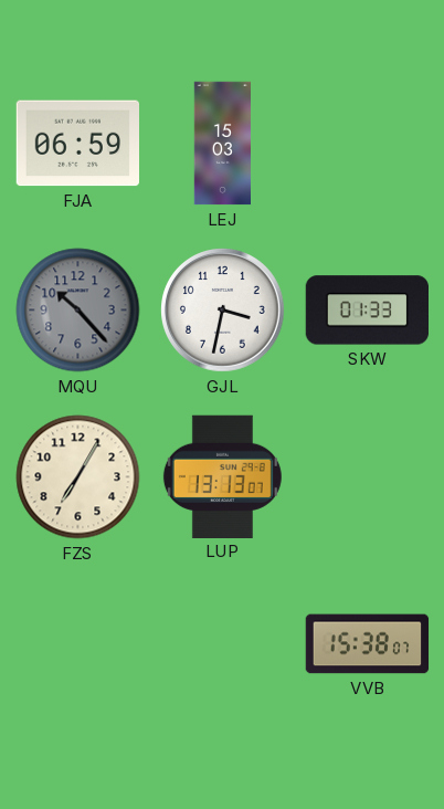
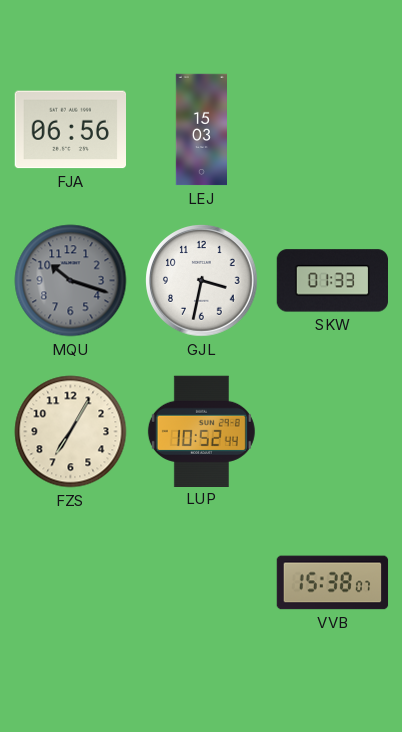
FJA: 06:59 -> 06:56 (70, 130)
MQU: 10:23 -> 10:18 (71, 281)
LUP: 13:13 -> 10:52 (201, 431)
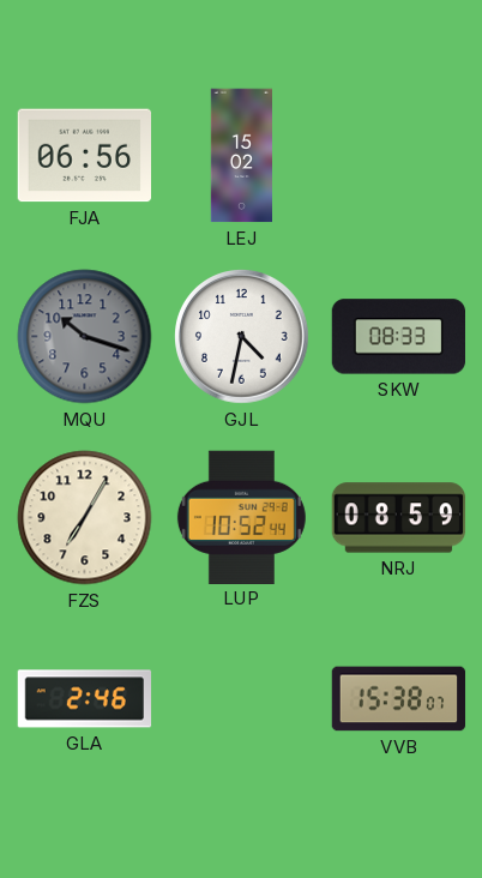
LEJ: 15:03 -> 15:02 (242, 156)
GJL: 3:32 -> 4:32 (242, 337)
SKW: 01:33 -> 08:33 (399, 337)
NRJ: none -> 08:59 (399, 518)
GLA: none -> 2:46 (85, 699)
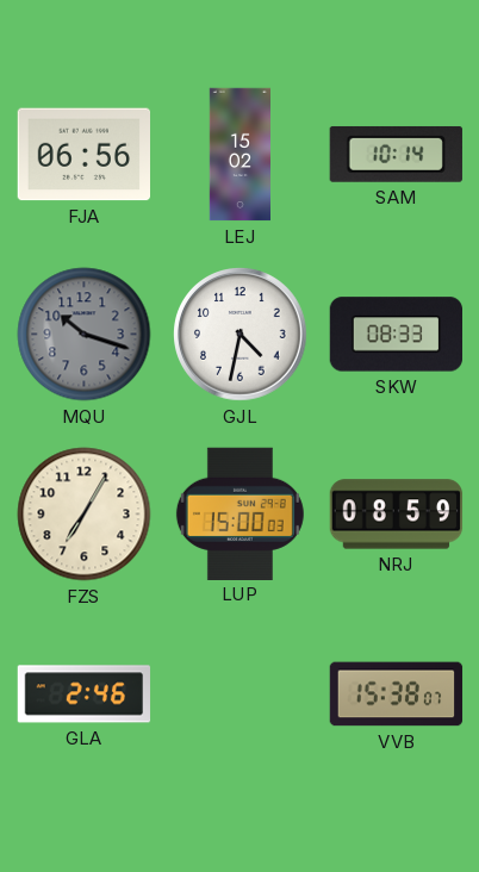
SAM: none -> 10:14 (396, 154)
LUP: 10:52 -> 15:00 (240, 513)
